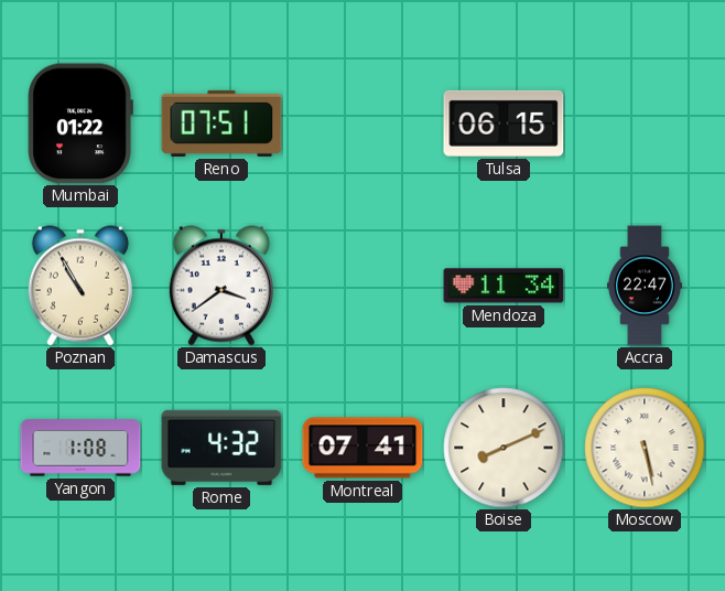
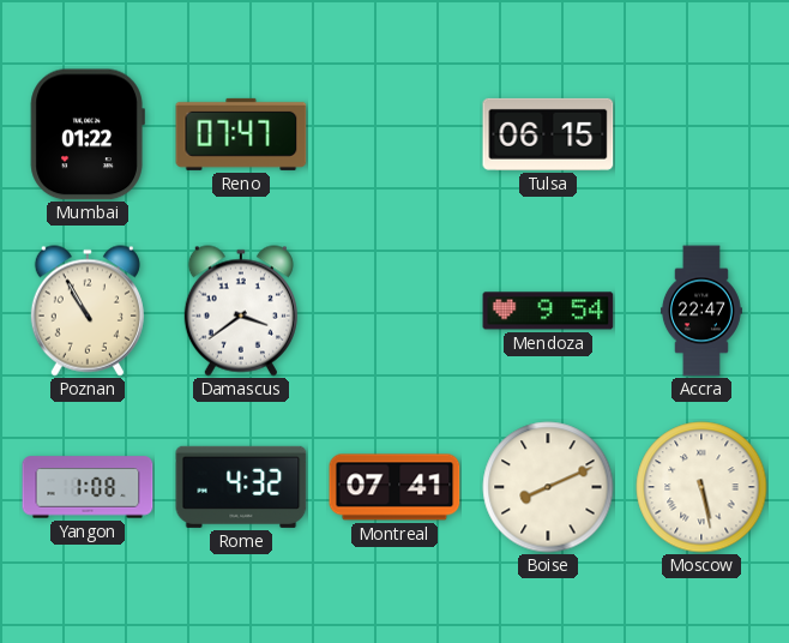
Reno: 07:51 -> 07:47 (241, 134)
Mendoza: 11:34 -> 9:54 (548, 311)
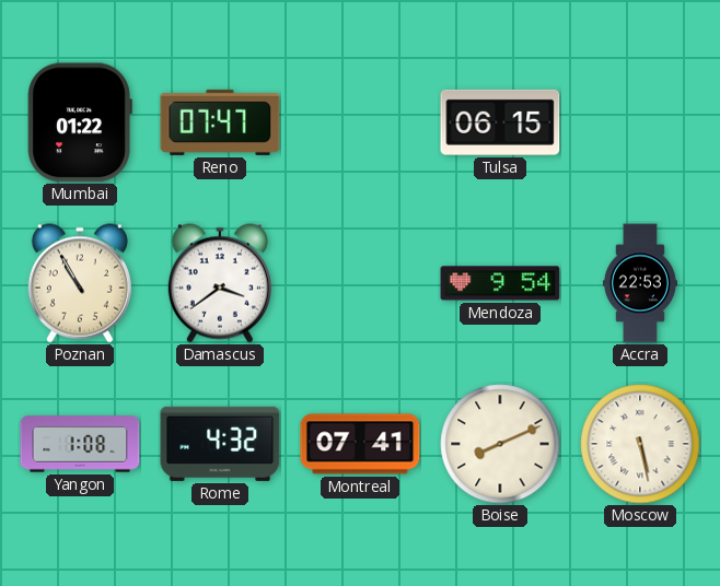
Accra: 22:47 -> 22:53 (640, 283)
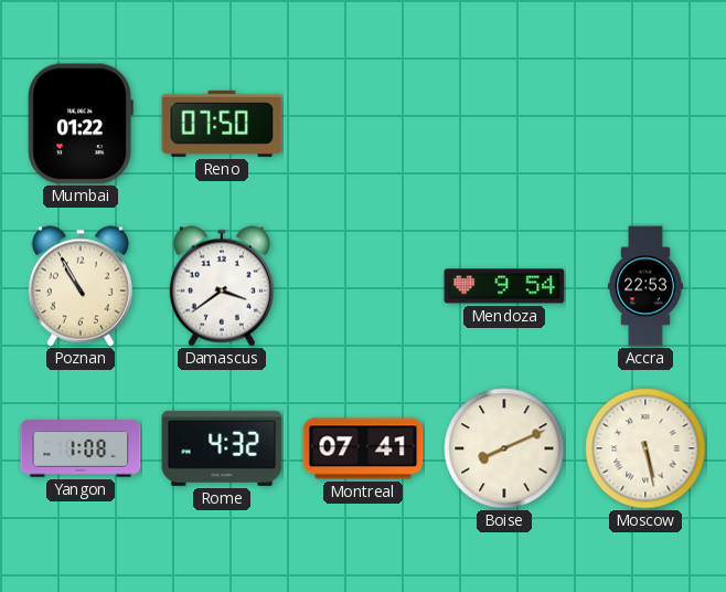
Reno: 07:47 -> 07:50 (222, 124)
Tulsa: 06:15 -> none (500, 122)
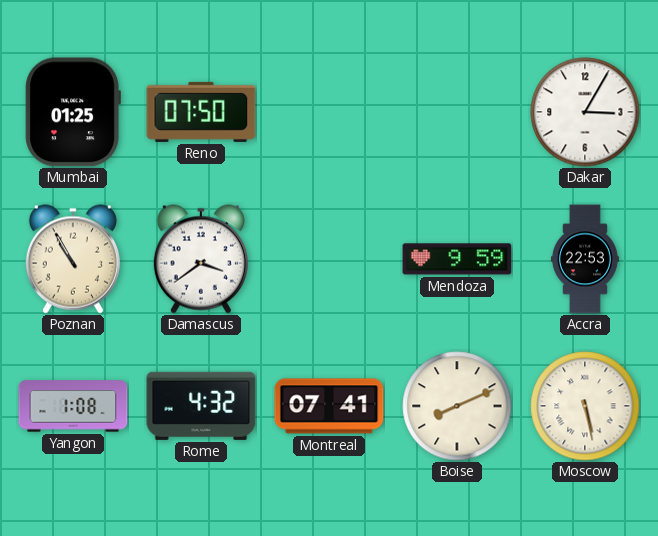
Mumbai: 01:22 -> 01:25 (73, 112)
Dakar: none -> 3:05 (585, 112)
Mendoza: 9:54 -> 9:59 (457, 259)
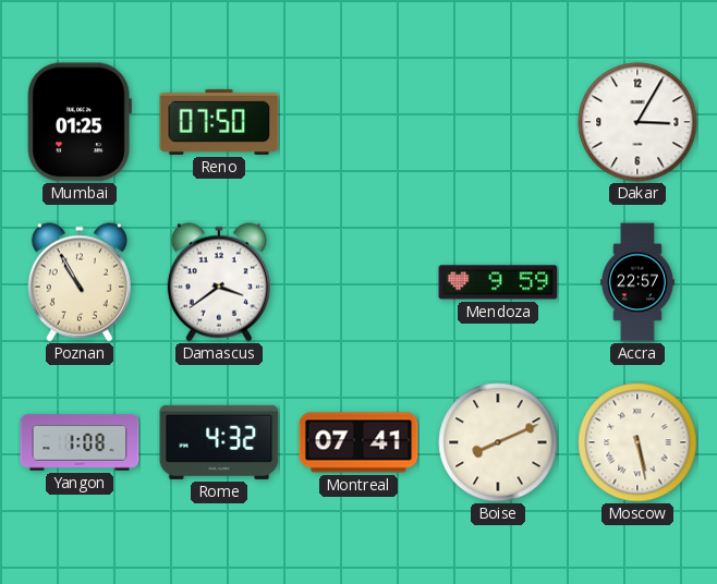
Accra: 22:53 -> 22:57 (637, 282)
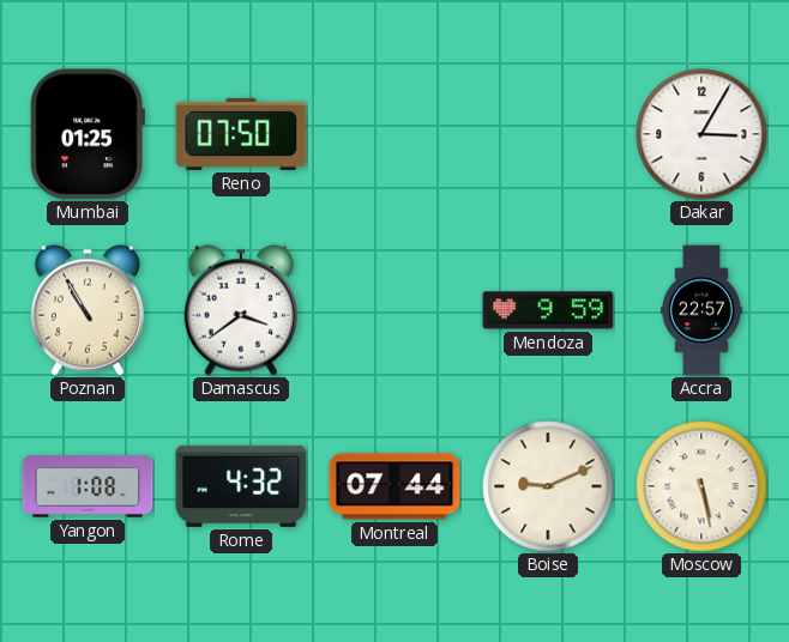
Montreal: 07:41 -> 07:44 (394, 486)
Boise: 8:11 -> 9:11 (548, 486)
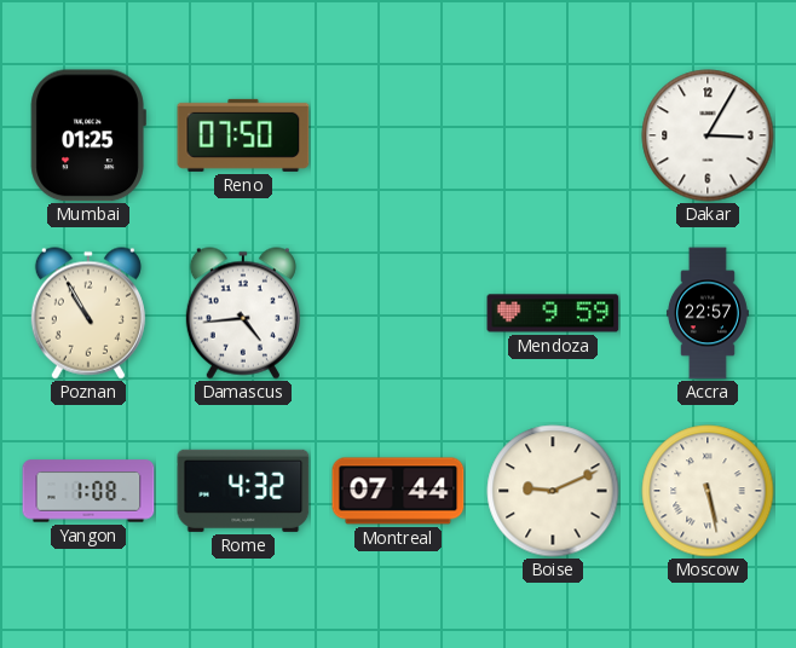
Damascus: 3:39 -> 4:44 (243, 313)
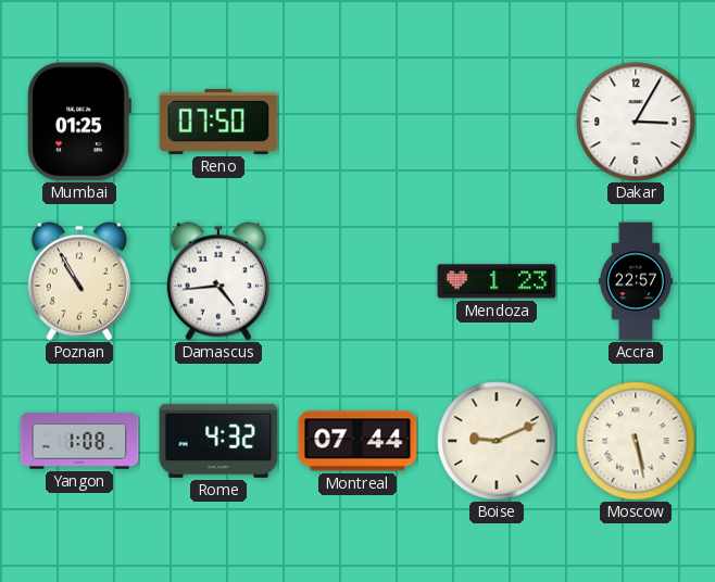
Mendoza: 9:59 -> 1:23 (497, 281)
